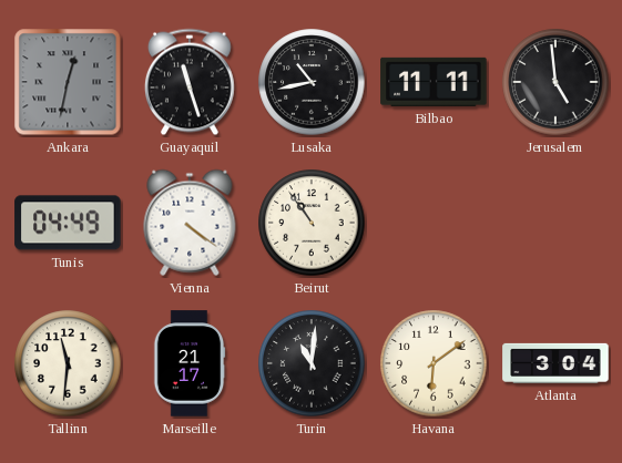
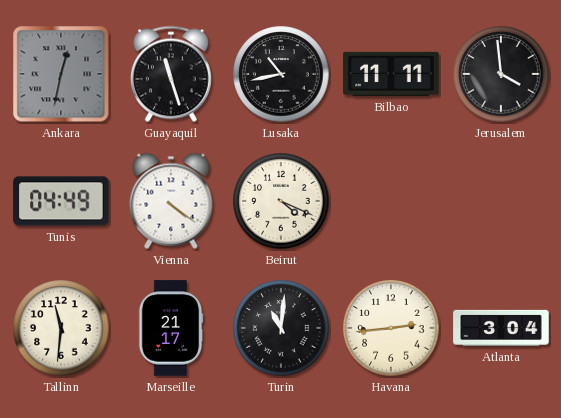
Jerusalem: 4:59 -> 3:59 (501, 74)
Beirut: 10:54 -> 4:19 (281, 201)
Havana: 6:09 -> 2:44 (391, 328)
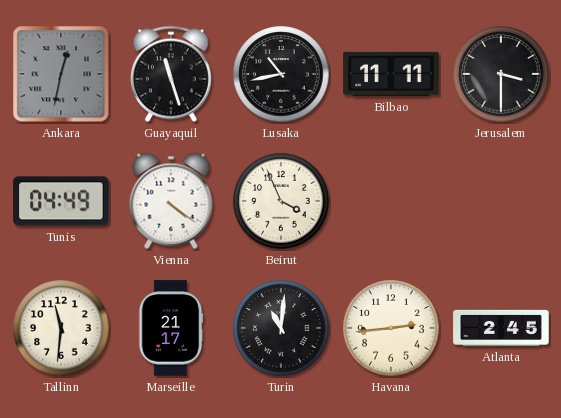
Jerusalem: 3:59 -> 3:30 (501, 74)
Beirut: 4:19 -> 3:56 (281, 201)
Atlanta: 3:04 -> 2:45 (501, 328)
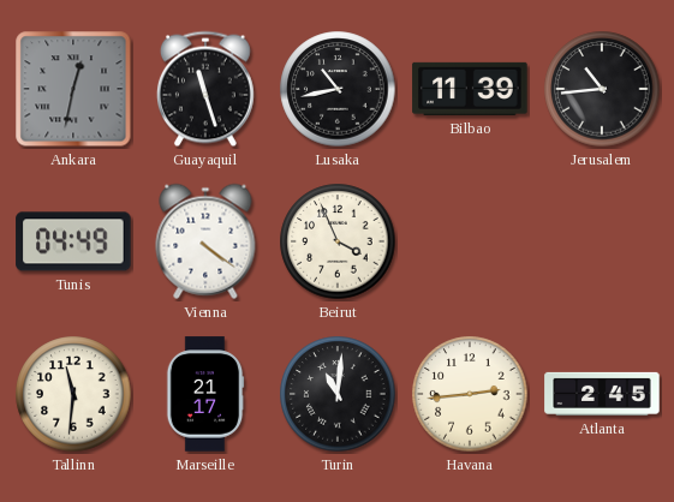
Bilbao: 11:11 -> 11:39 (470, 89)
Jerusalem: 3:30 -> 10:44 (602, 89)
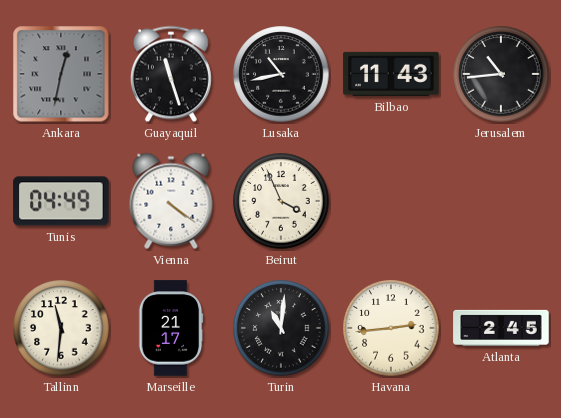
Bilbao: 11:39 -> 11:43 (391, 74)
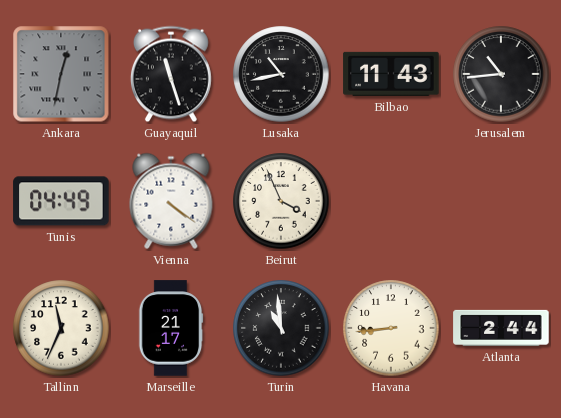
Tallinn: 11:31 -> 11:34 (61, 328)
Turin: 11:01 -> 10:59 (281, 328)
Havana: 2:44 -> 8:44 (391, 328)
Atlanta: 2:45 -> 2:44 (501, 328)
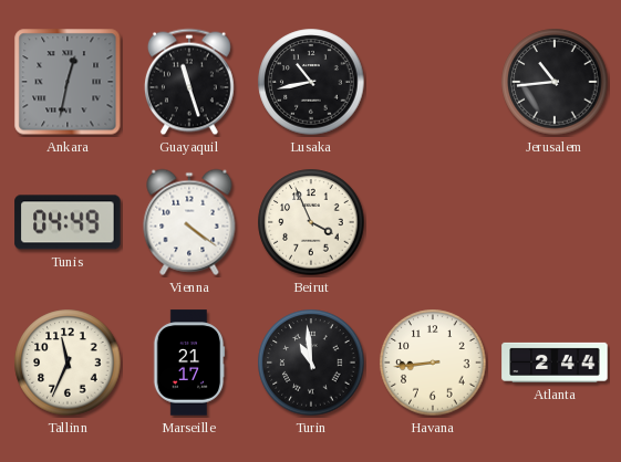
Bilbao: 11:43 -> none (391, 74)
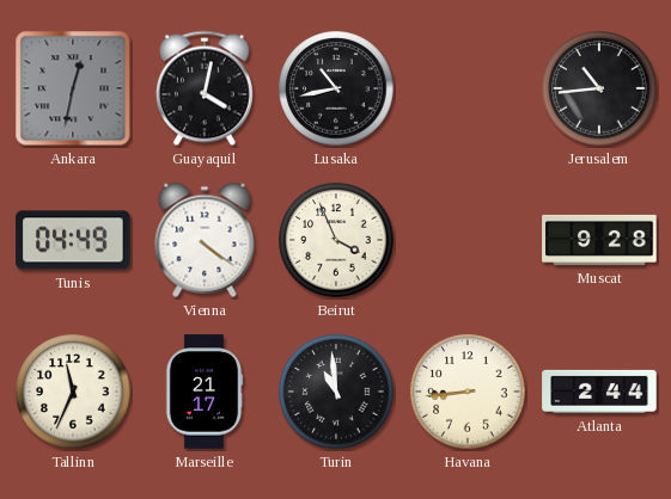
Guayaquil: 11:27 -> 4:02 (205, 88)
Muscat: none -> 9:28 (599, 240)
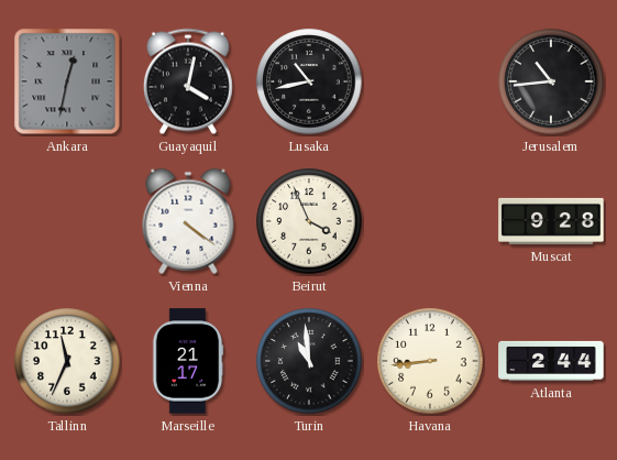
Tunis: 04:49 -> none (73, 240)
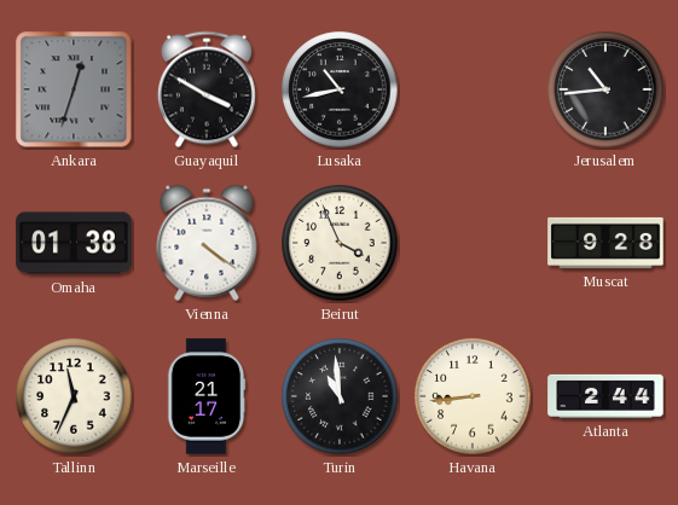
Ankara: 12:32 -> 12:33 (74, 89)
Guayaquil: 4:02 -> 3:50 (207, 89)
Omaha: none -> 01:38 (74, 243)
